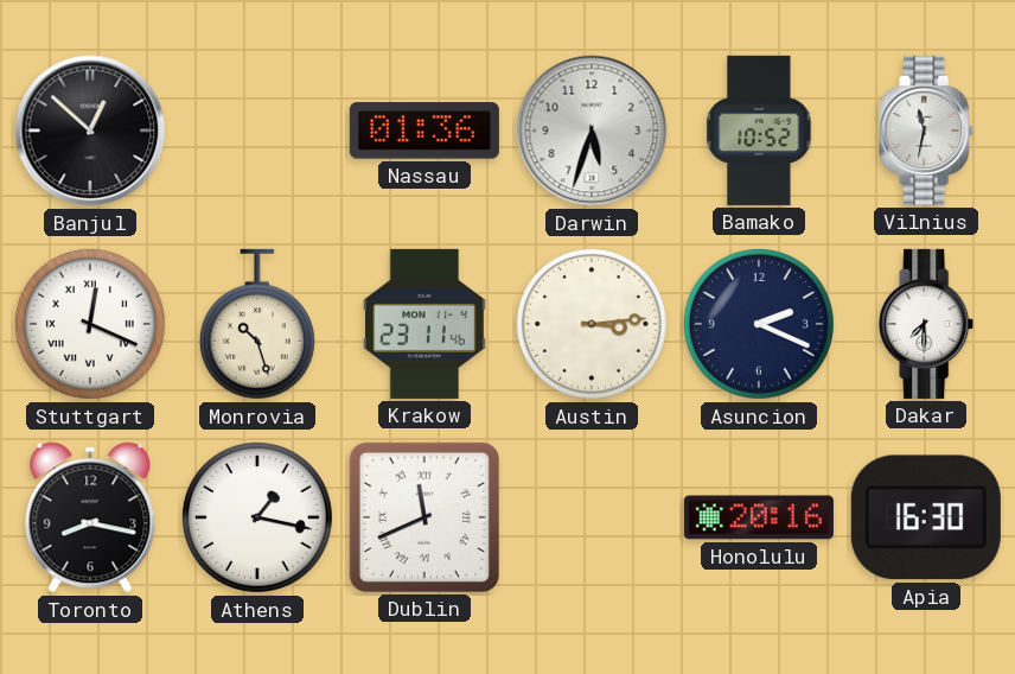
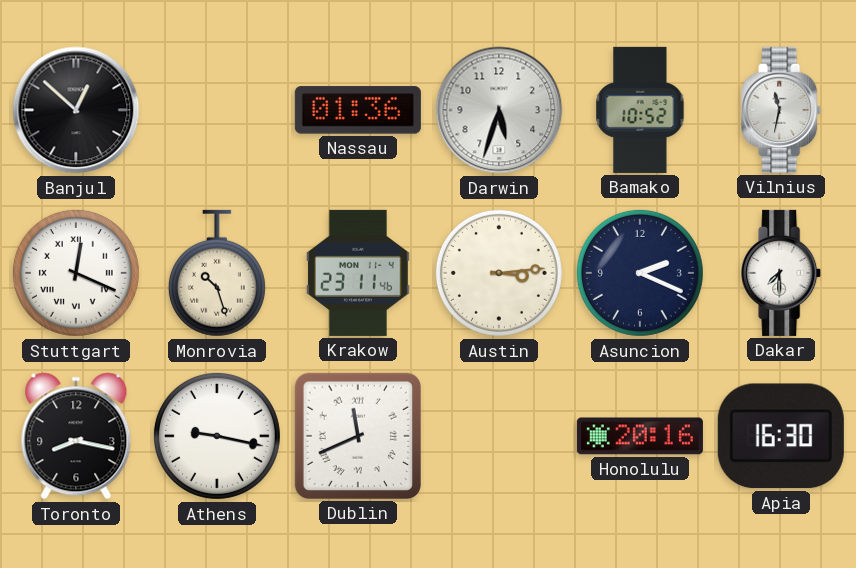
Athens: 1:17 -> 9:17 (217, 436)
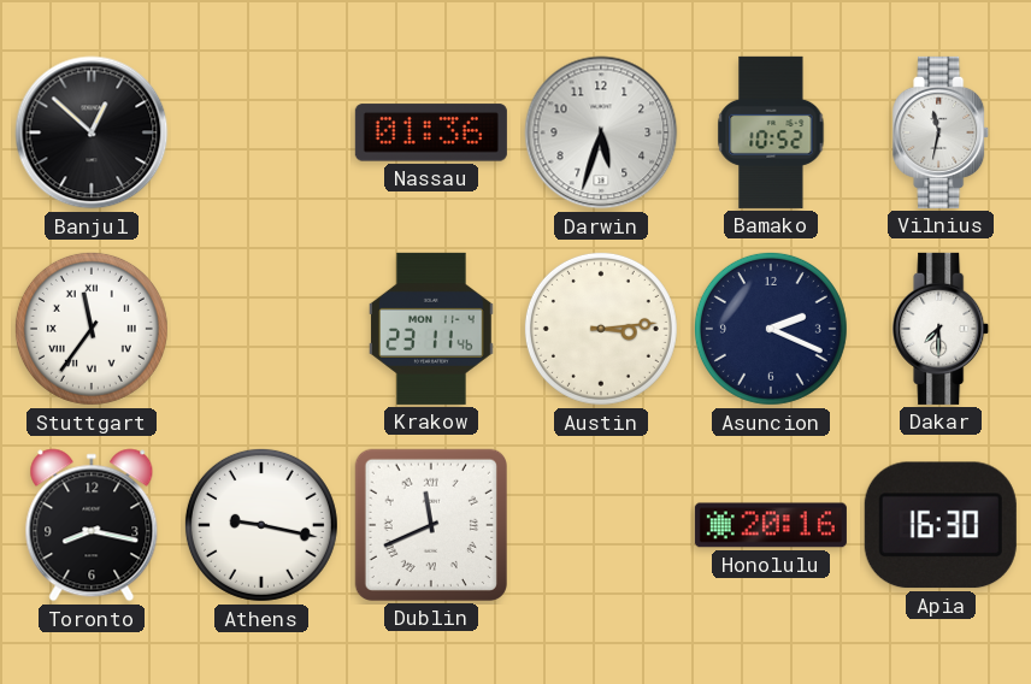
Stuttgart: 12:19 -> 11:36 (92, 329)
Monrovia: 10:27 -> none (217, 273)
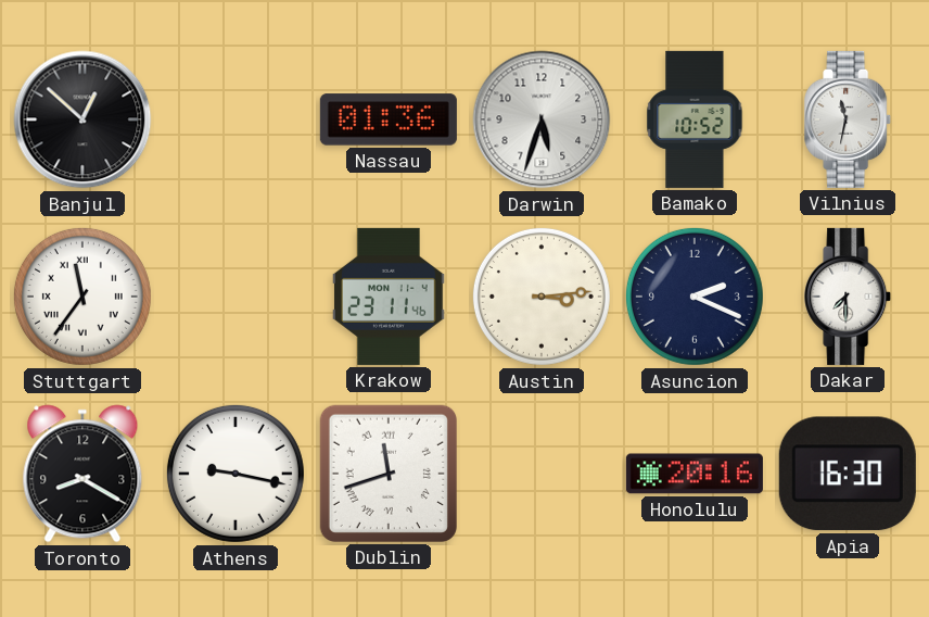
Toronto: 8:17 -> 8:20 (82, 474)
Dublin: 11:41 -> 11:42 (389, 474)
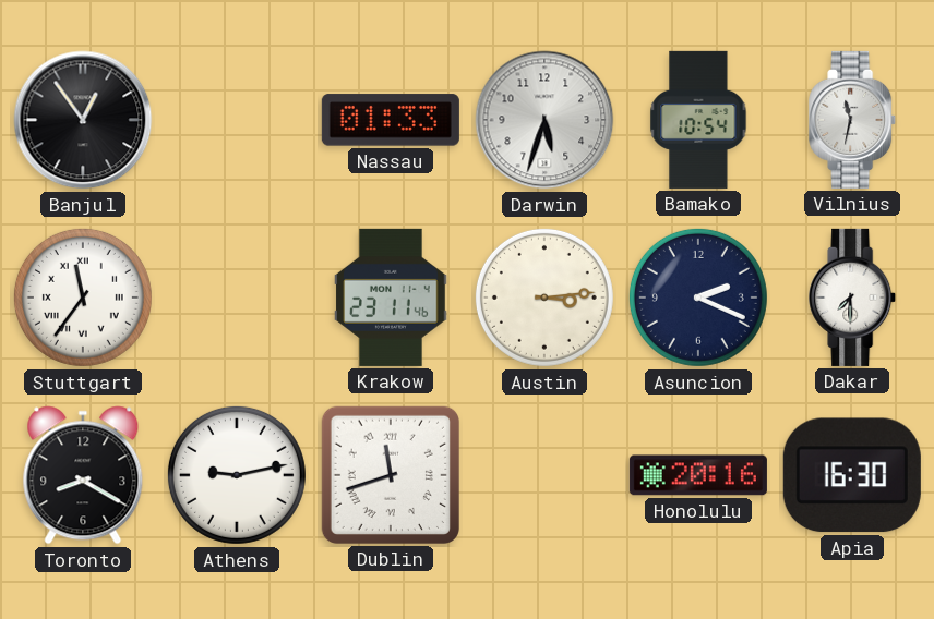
Banjul: 12:52 -> 12:54 (83, 120)
Nassau: 01:36 -> 01:33 (391, 120)
Bamako: 10:52 -> 10:54 (698, 120)
Athens: 9:17 -> 9:13 (237, 475)
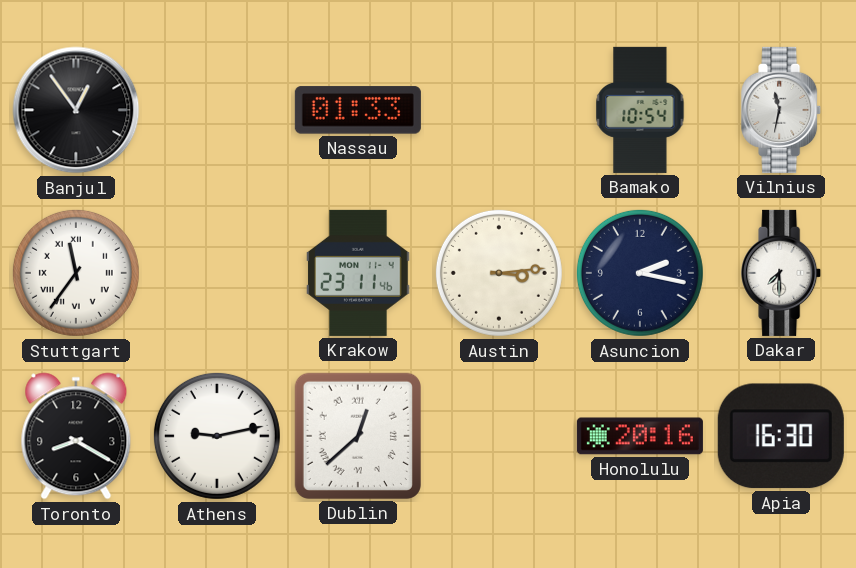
Darwin: 5:33 -> none (544, 120)
Asuncion: 2:19 -> 2:17 (640, 273)
Dublin: 11:42 -> 12:38 (358, 436)
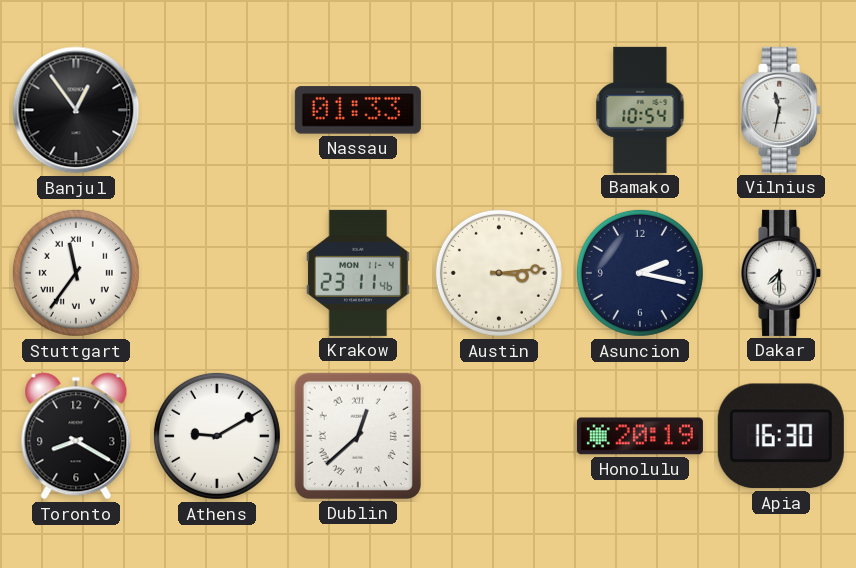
Athens: 9:13 -> 9:10 (217, 436)
Honolulu: 20:16 -> 20:19 (640, 436)
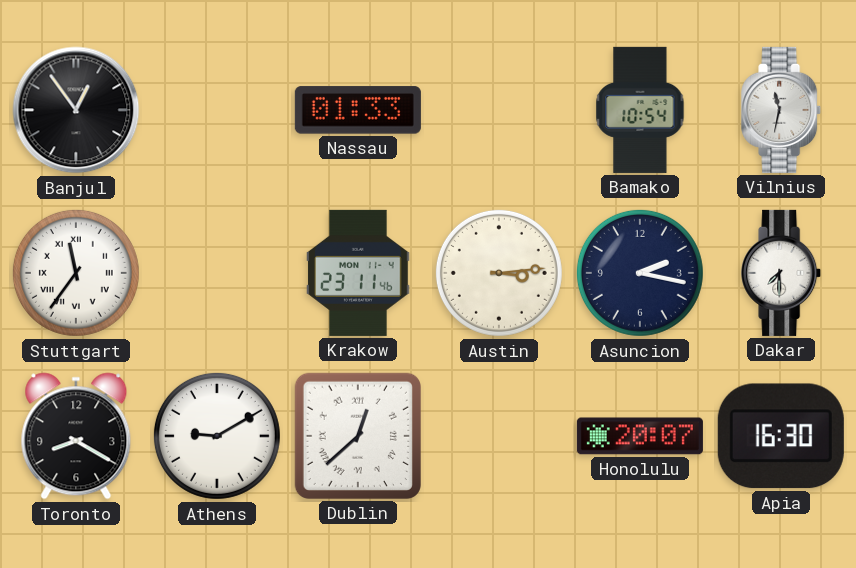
Honolulu: 20:19 -> 20:07 (640, 436)
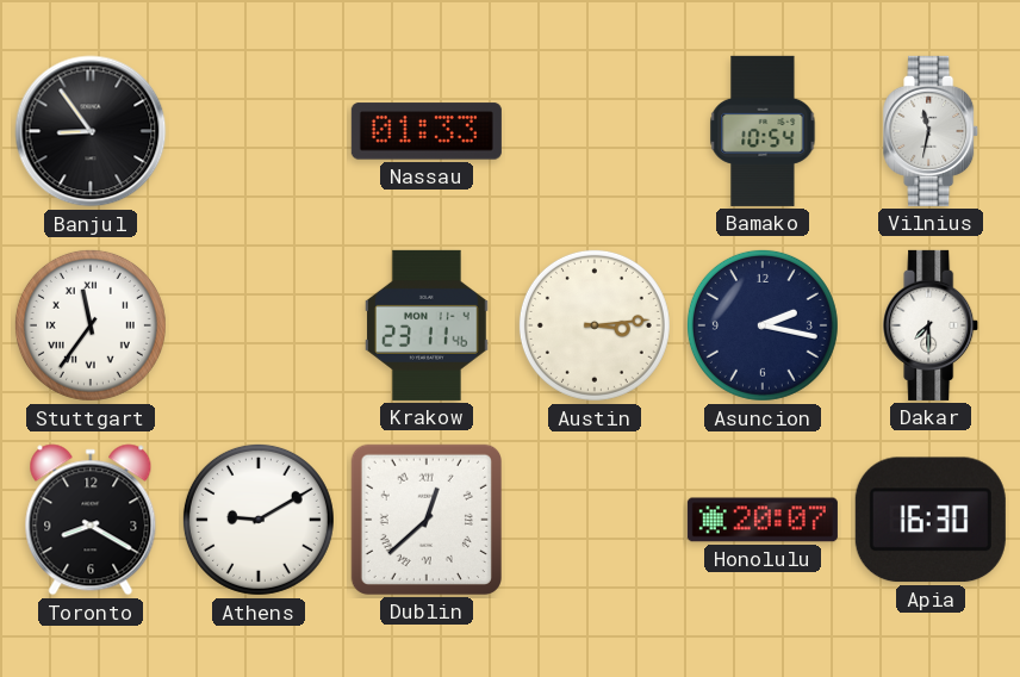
Banjul: 12:54 -> 8:54 (91, 131)
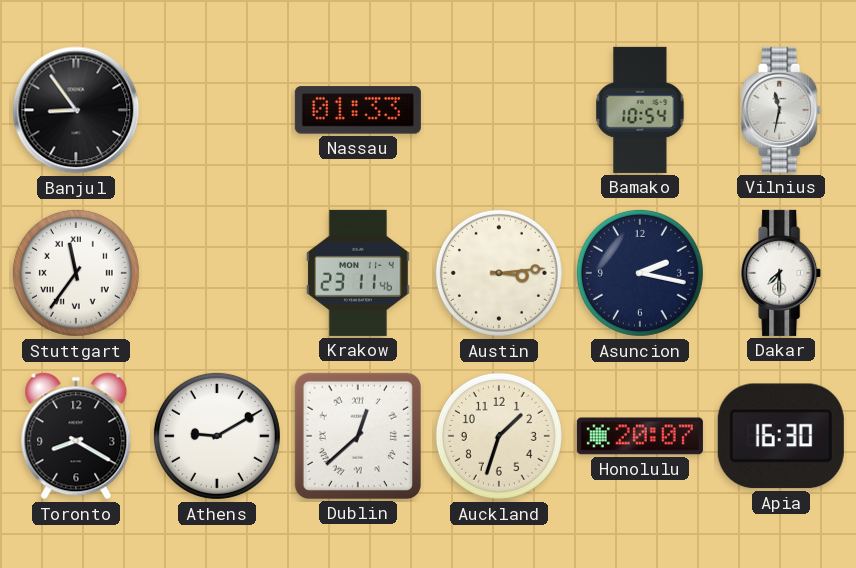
Auckland: none -> 1:33 (499, 436)
